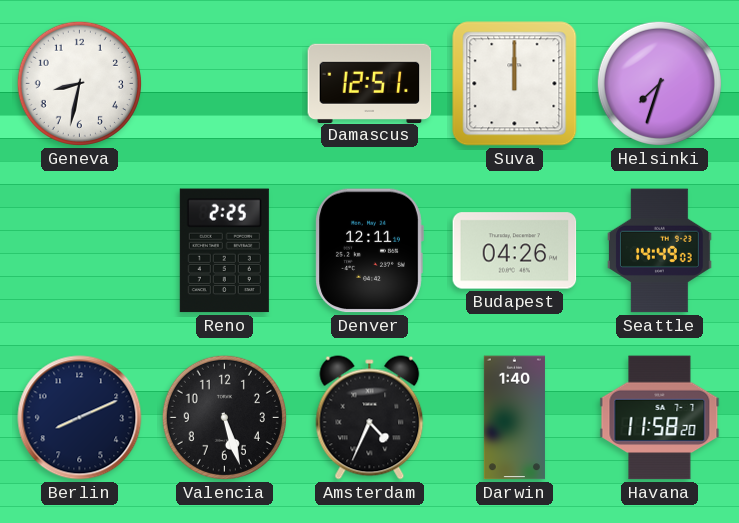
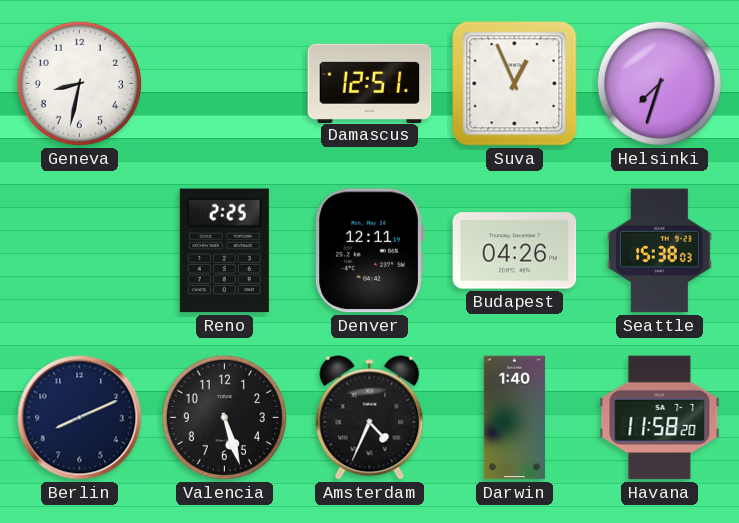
Suva: 12:00 -> 12:56 (515, 84)
Seattle: 14:49 -> 15:38 (660, 251)
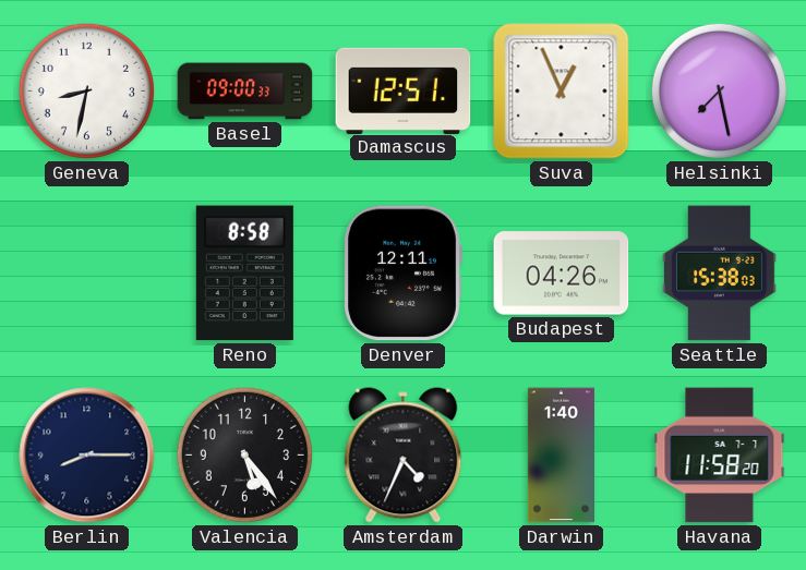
Basel: none -> 09:00 (245, 92)
Helsinki: 7:33 -> 7:28 (719, 90)
Reno: 2:25 -> 8:58 (244, 274)
Berlin: 8:11 -> 8:15 (87, 456)
Valencia: 5:27 -> 5:24 (244, 454)
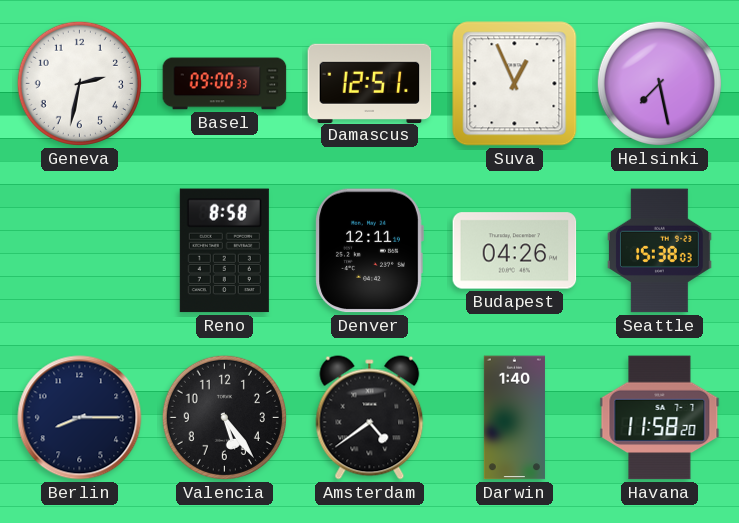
Geneva: 8:32 -> 2:32 (79, 83)
Amsterdam: 4:34 -> 4:39 (370, 418)
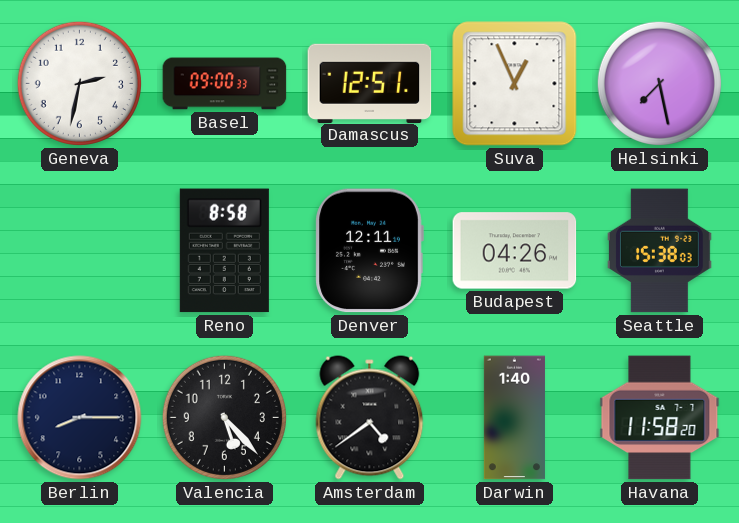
Valencia: 5:24 -> 5:23 (224, 417)
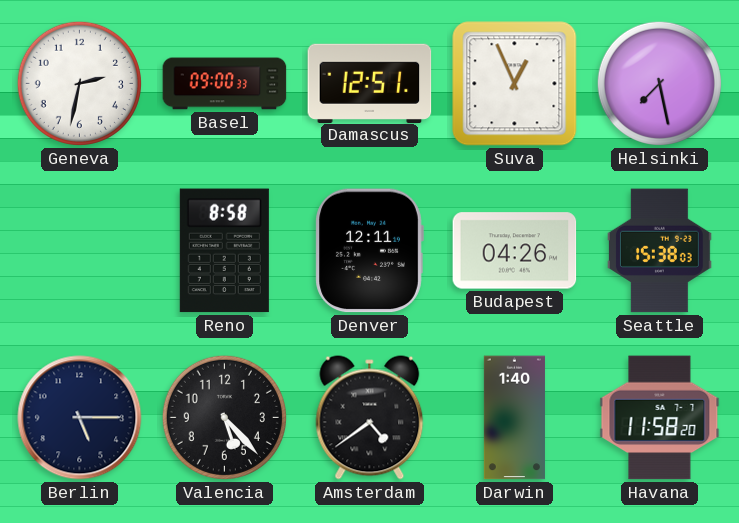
Berlin: 8:15 -> 5:15 (80, 418)
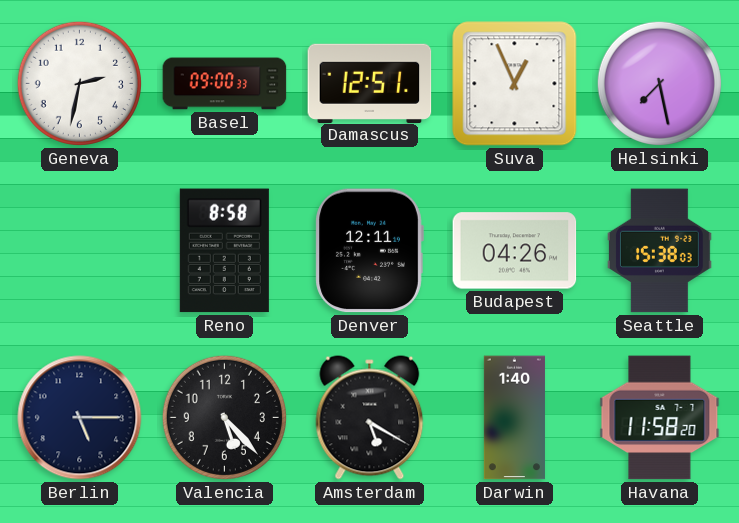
Amsterdam: 4:39 -> 5:20 (370, 418)
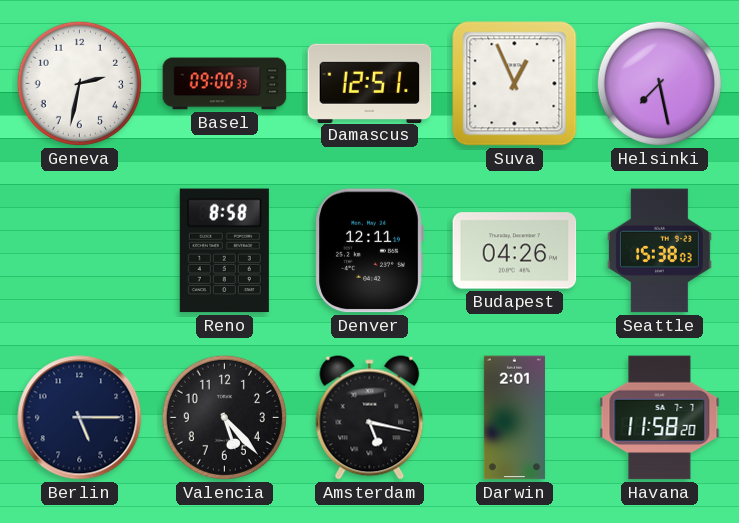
Amsterdam: 5:20 -> 5:17 (370, 418)
Darwin: 1:40 -> 2:01 (514, 418)
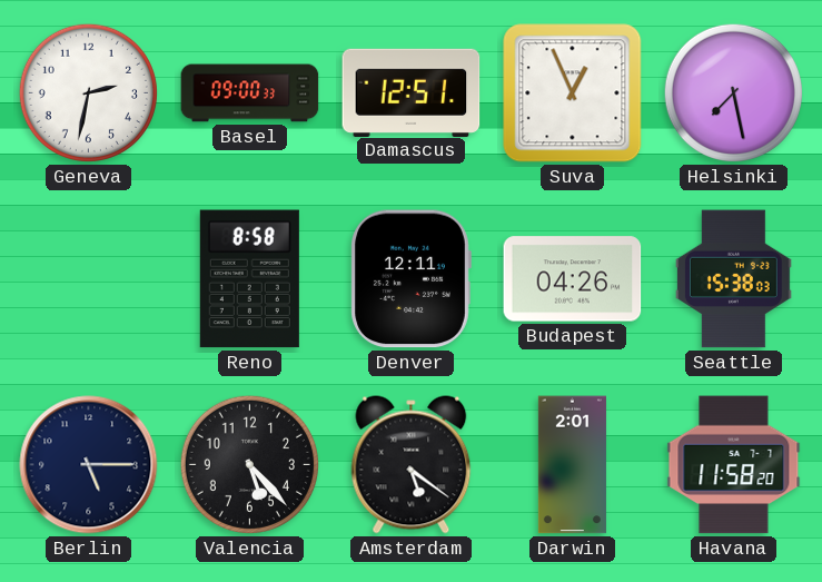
Amsterdam: 5:17 -> 5:21 (412, 465)
